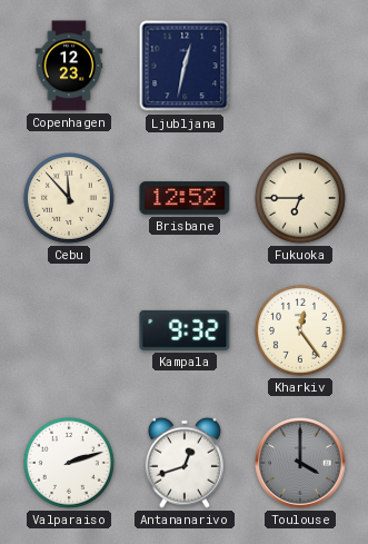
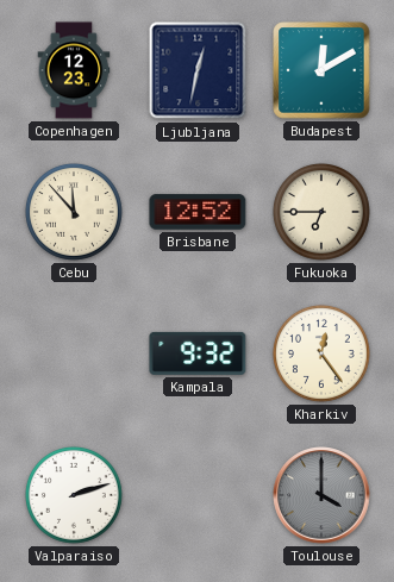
Budapest: none -> 12:10 (321, 70)
Antananarivo: 12:42 -> none (185, 463)
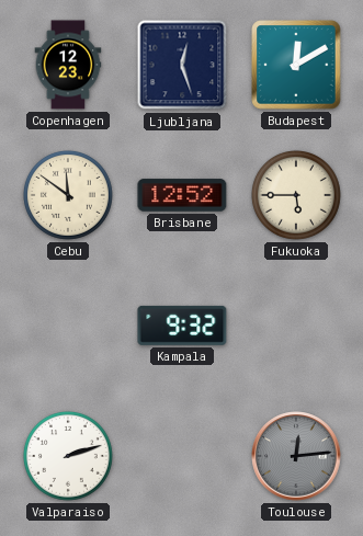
Ljubljana: 12:32 -> 12:27 (182, 65)
Cebu: 11:53 -> 11:51 (68, 195)
Fukuoka: 6:45 -> 5:45 (296, 195)
Kharkiv: 12:24 -> none (321, 353)
Toulouse: 4:00 -> 12:14 (296, 456)
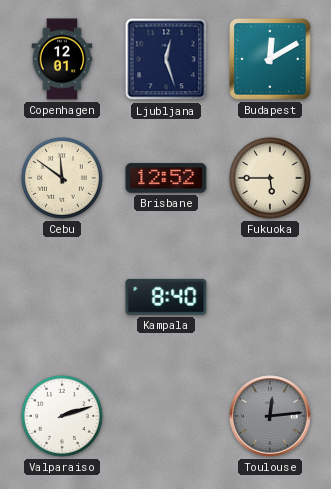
Copenhagen: 12:23 -> 12:01 (62, 59)
Kampala: 9:32 -> 8:40 (166, 297)
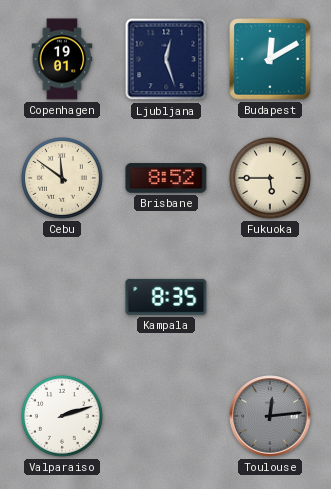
Copenhagen: 12:01 -> 19:01 (62, 59)
Brisbane: 12:52 -> 8:52 (166, 178)
Kampala: 8:40 -> 8:35 (166, 297)
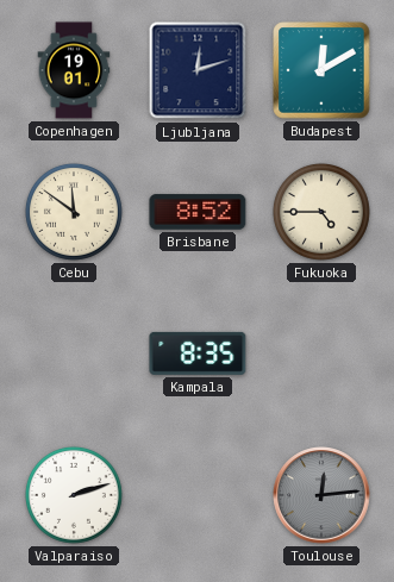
Ljubljana: 12:27 -> 12:12 (198, 70)
Fukuoka: 5:45 -> 4:45 (321, 212)
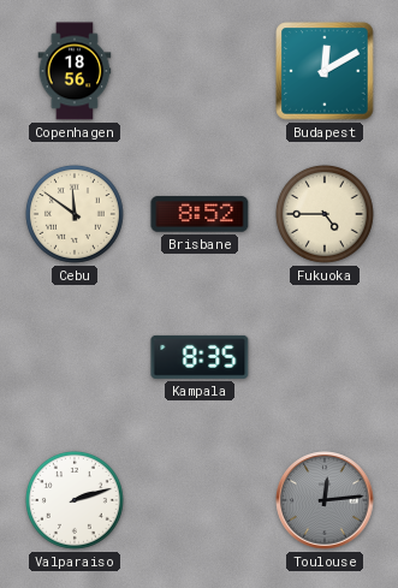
Copenhagen: 19:01 -> 18:56 (75, 71)
Ljubljana: 12:12 -> none (198, 70)
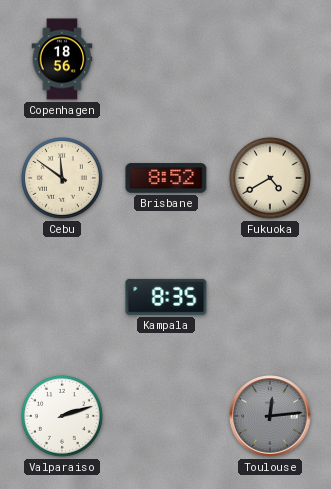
Budapest: 12:10 -> none (325, 71)
Fukuoka: 4:45 -> 4:40 (270, 178)
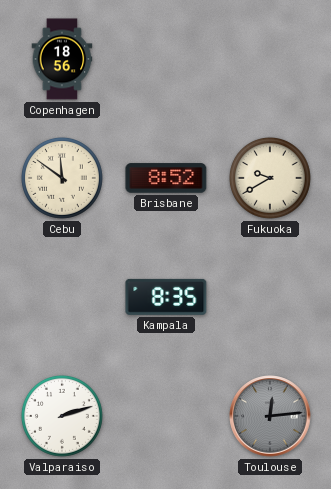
Fukuoka: 4:40 -> 9:40 (270, 178)
